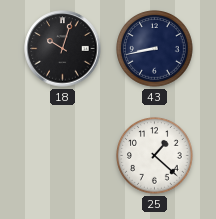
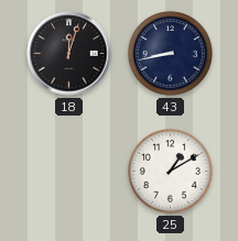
18: 10:03 -> 12:03 (69, 54)
25: 1:22 -> 1:10 (171, 172)
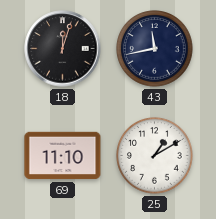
43: 8:43 -> 11:43 (155, 49)
69: none -> 11:10 (63, 156)
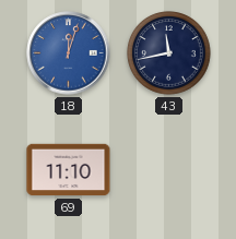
18 dial: black -> blue (69, 53)
25: 1:10 -> none (155, 156)
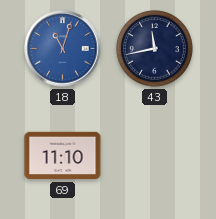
18: 12:03 -> 11:03 (63, 49)
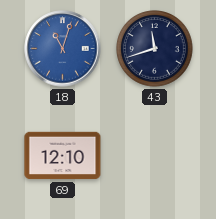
43: 11:43 -> 11:42 (155, 49)
69: 11:10 -> 12:10 (63, 156)
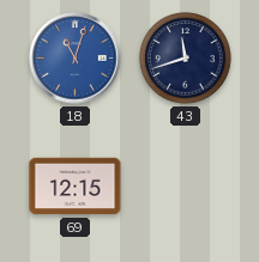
69: 12:10 -> 12:15 (76, 187)
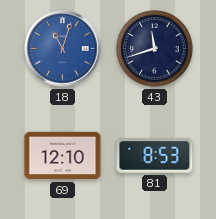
69: 12:15 -> 12:10 (63, 156)
81: none -> 8:53 (155, 156)
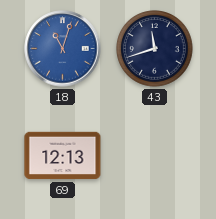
69: 12:10 -> 12:13 (63, 156)
81: 8:53 -> none (155, 156)
